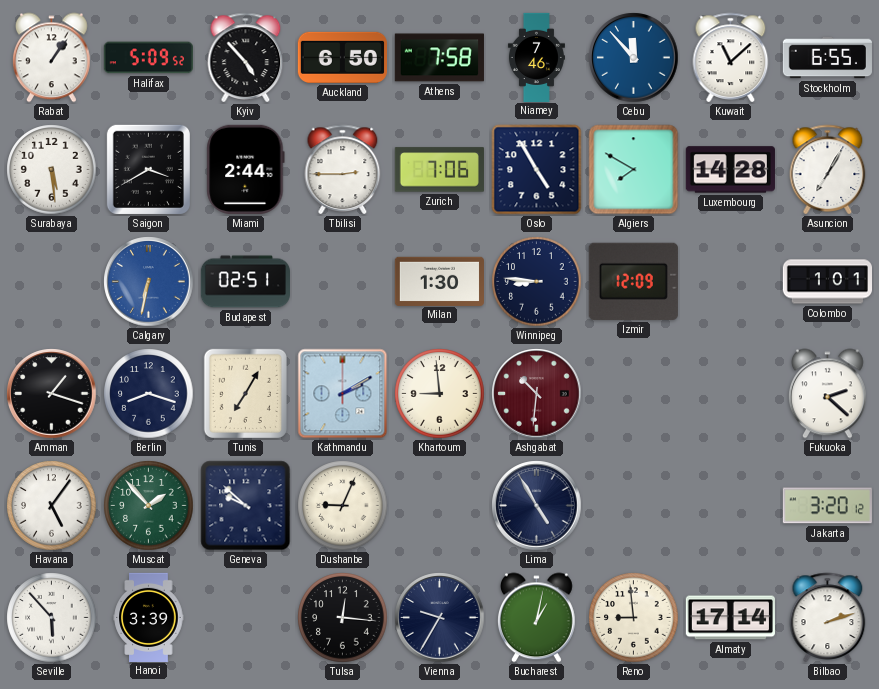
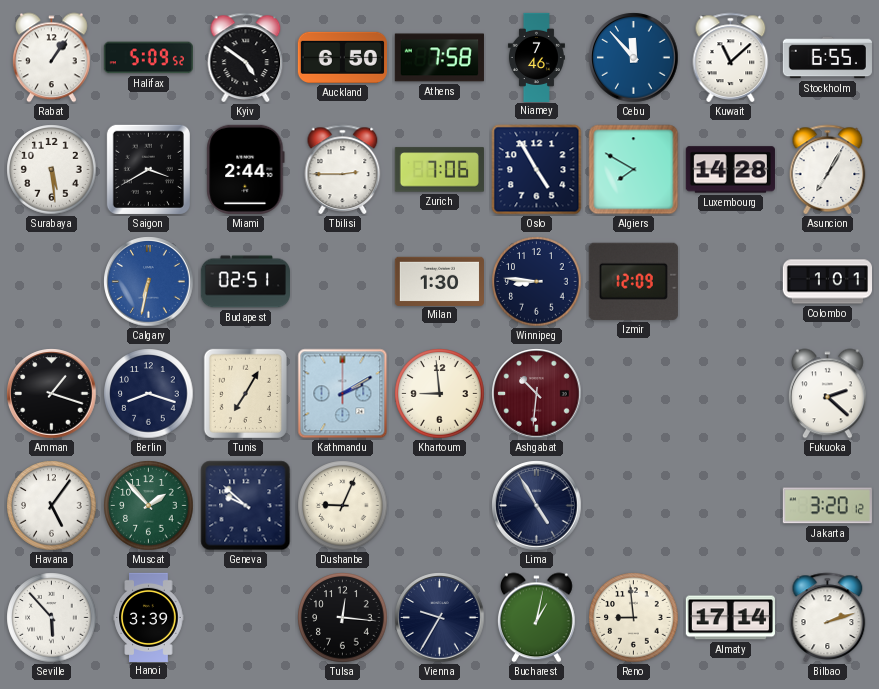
Kyiv: 4:53 -> 4:51 (246, 57)
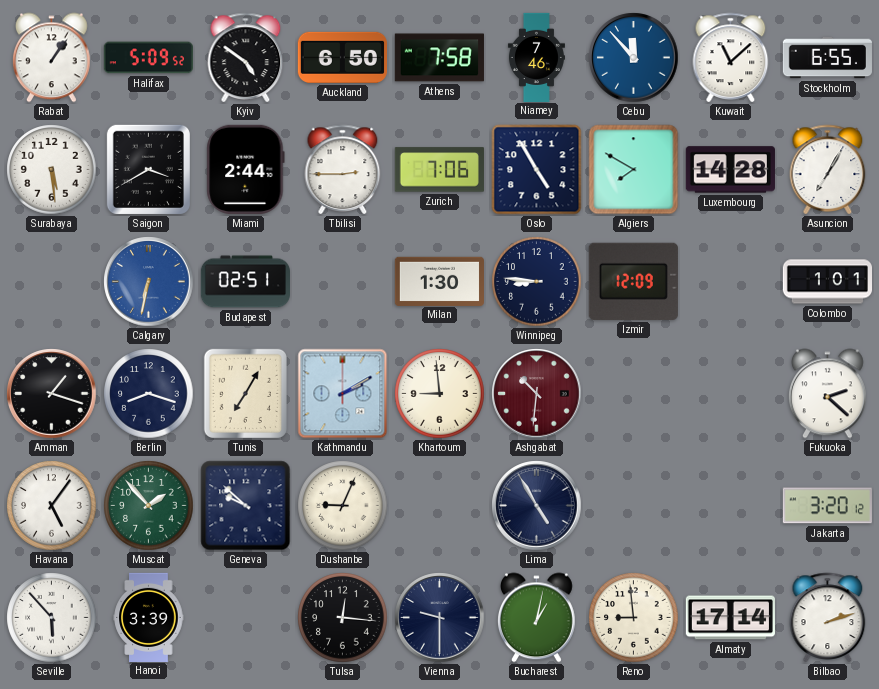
Vienna: 9:35 -> 9:30 (440, 618)
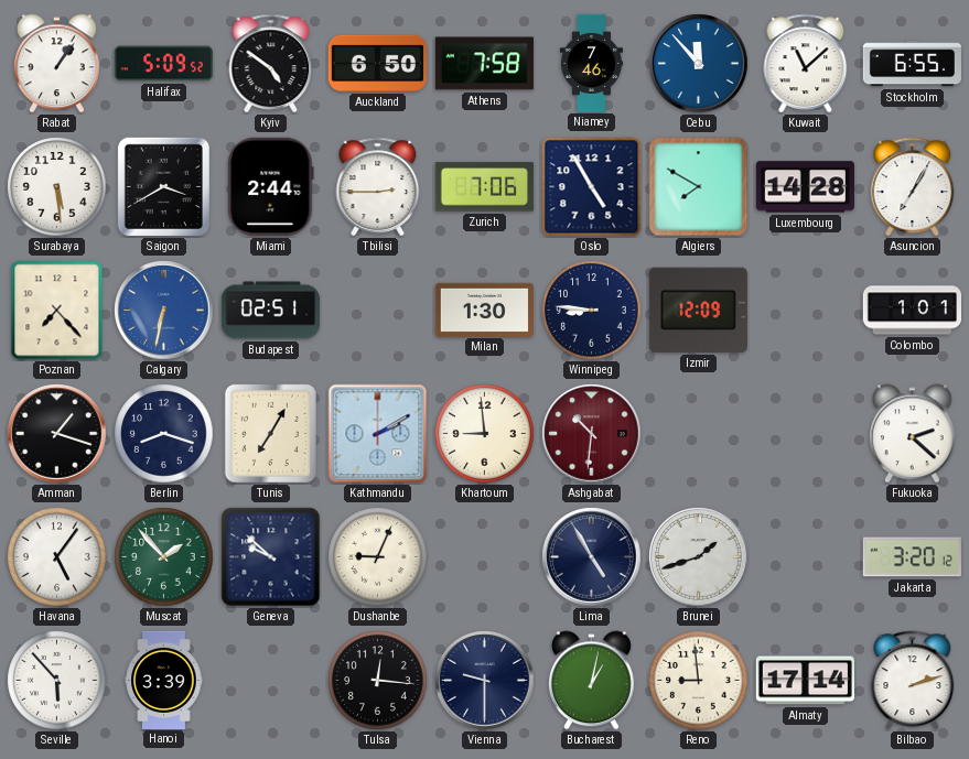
Poznan: none -> 7:23 (57, 311)
Brunei: none -> 1:42 (699, 557)
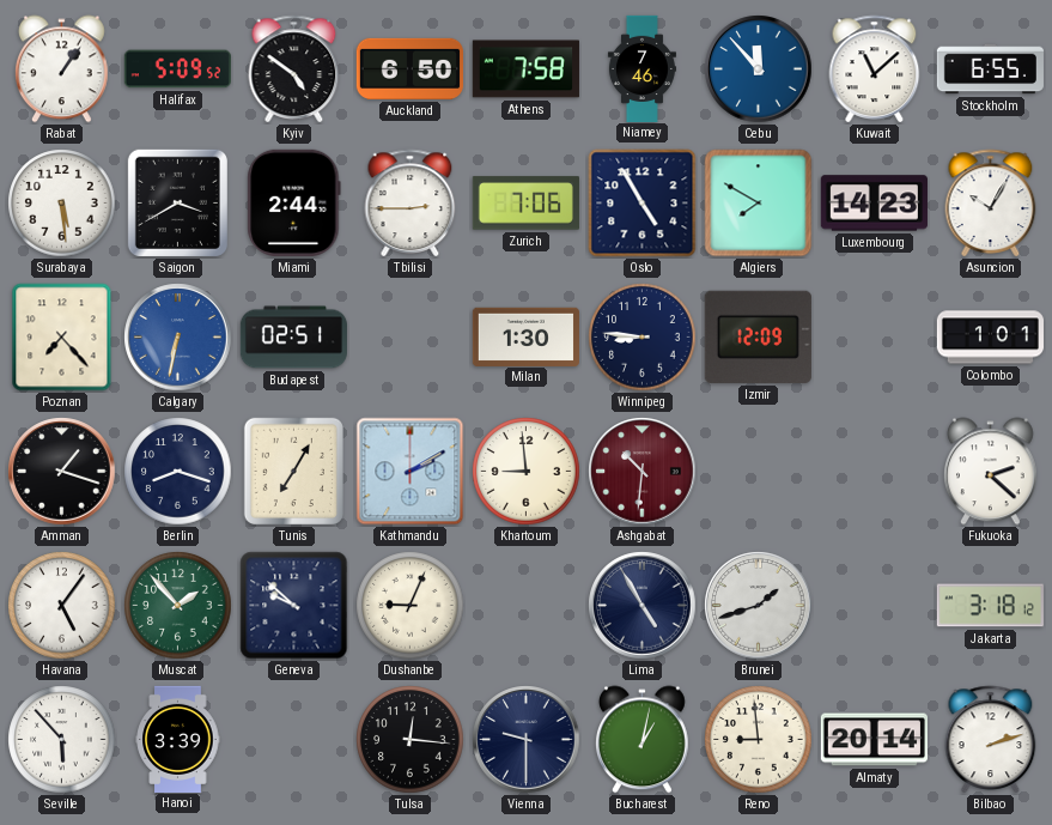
Luxembourg: 14:28 -> 14:23 (874, 204)
Asuncion: 7:05 -> 10:05 (991, 202)
Jakarta: 3:20 -> 3:18 (990, 606)
Almaty: 17:14 -> 20:14 (874, 740)
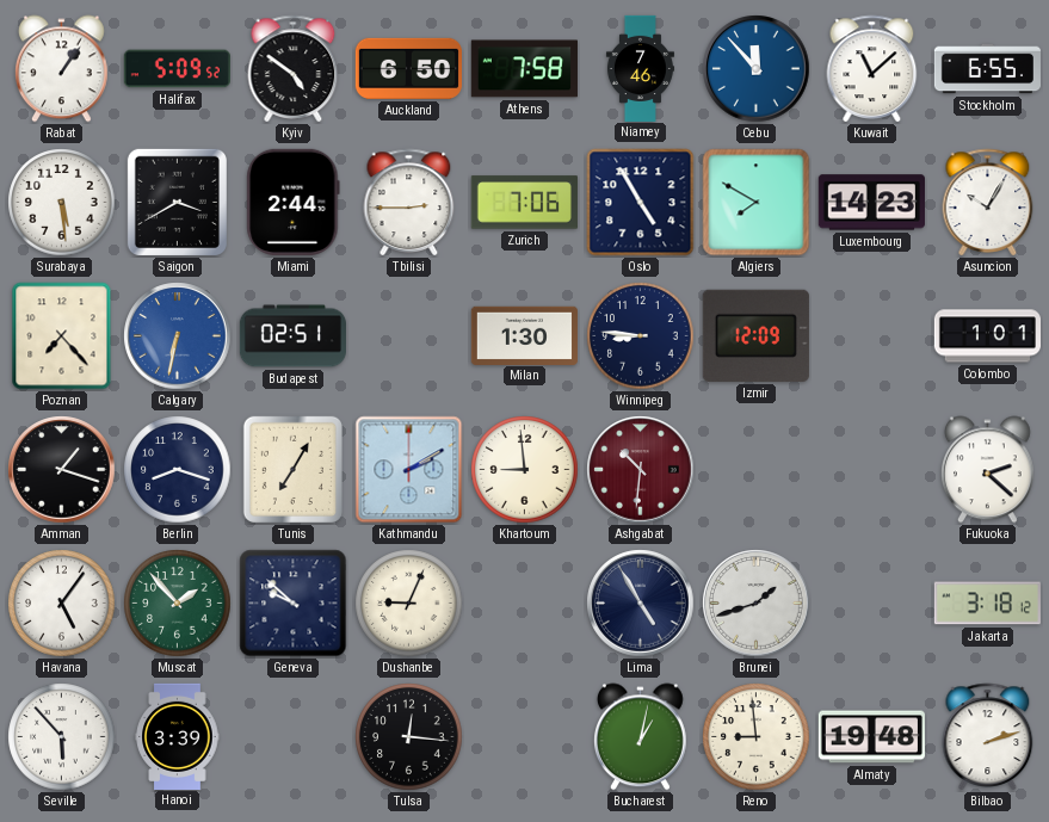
Vienna: 9:30 -> none (527, 740)
Almaty: 20:14 -> 19:48 (871, 737)
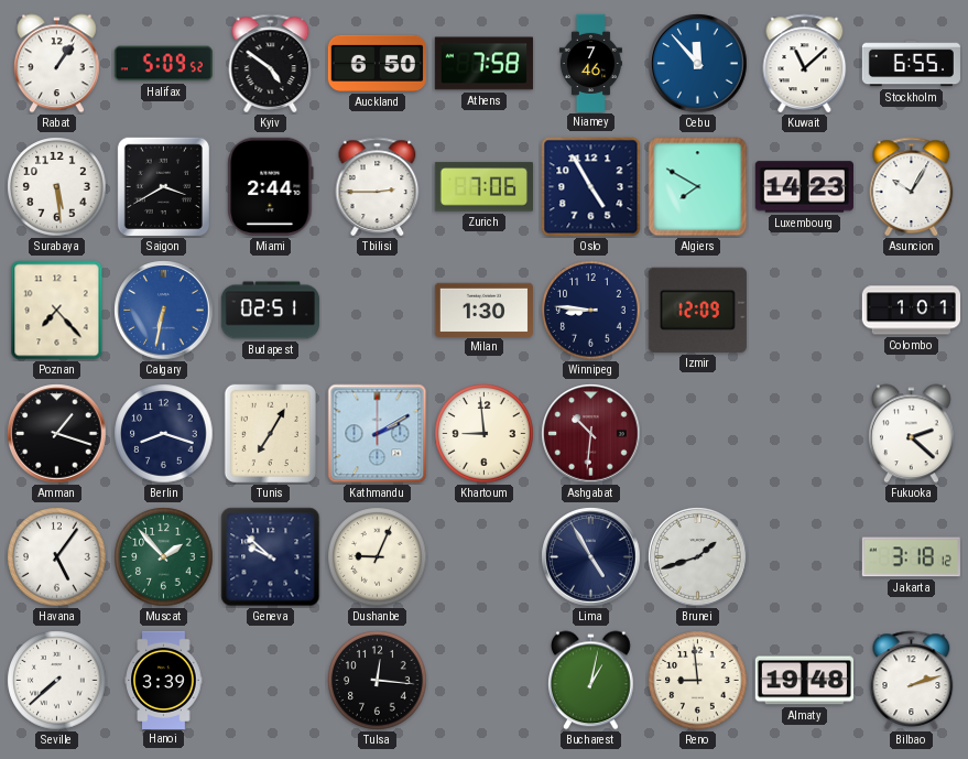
Seville: 5:53 -> 7:38 (57, 681)
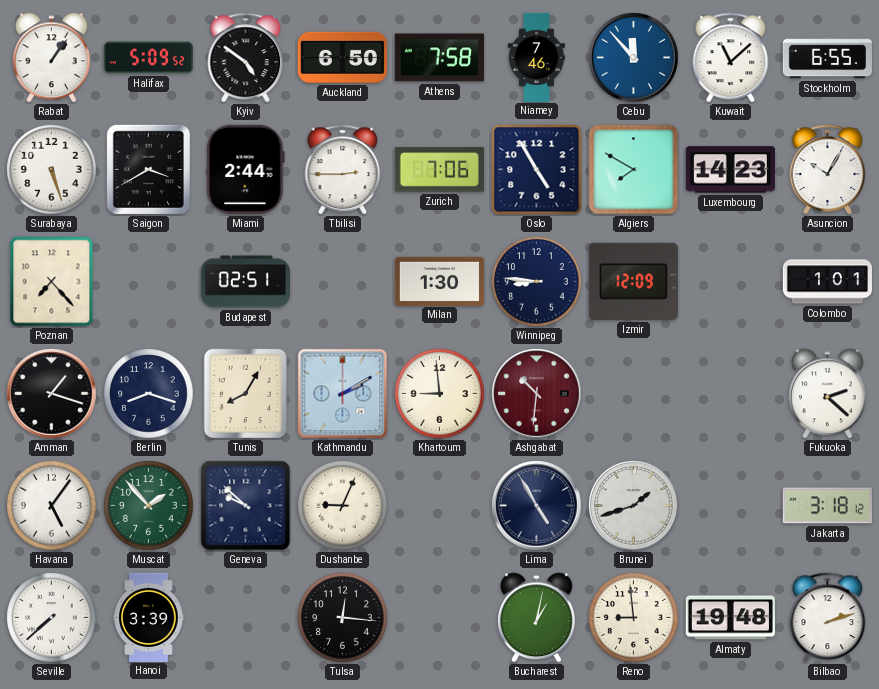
Surabaya: 5:29 -> 5:27 (52, 170)
Calgary: 6:32 -> none (164, 311)
Tunis: 7:05 -> 8:05 (245, 393)
